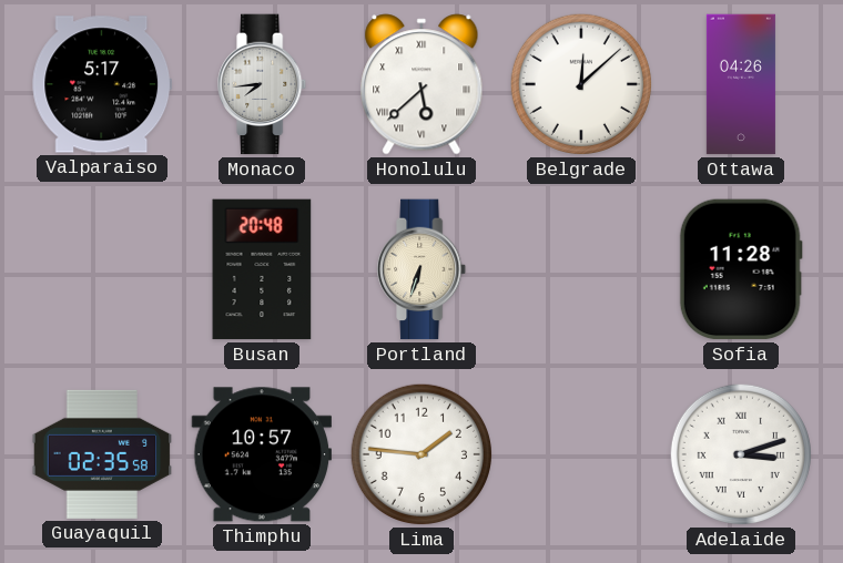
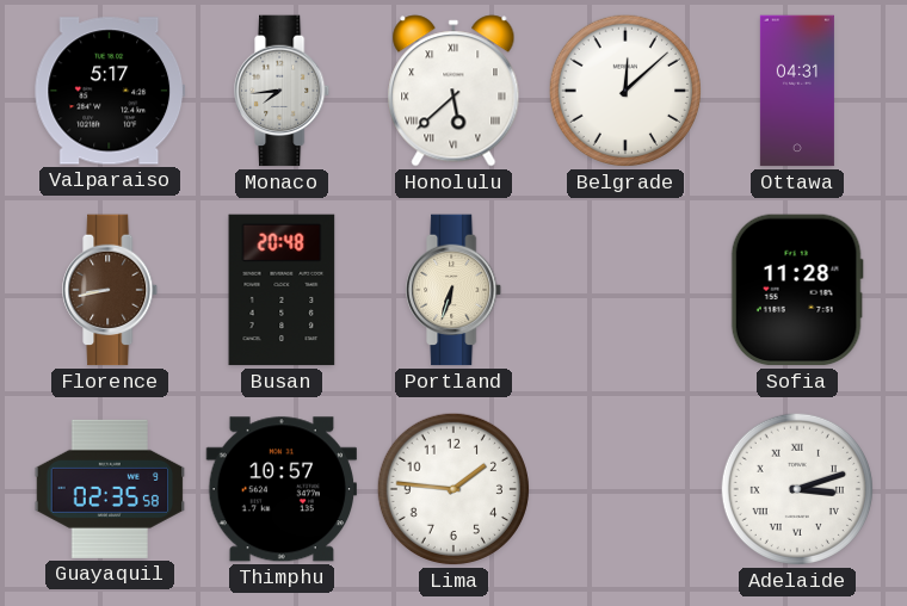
Ottawa: 04:26 -> 04:31 (797, 91)
Florence: none -> 8:43 (111, 290)
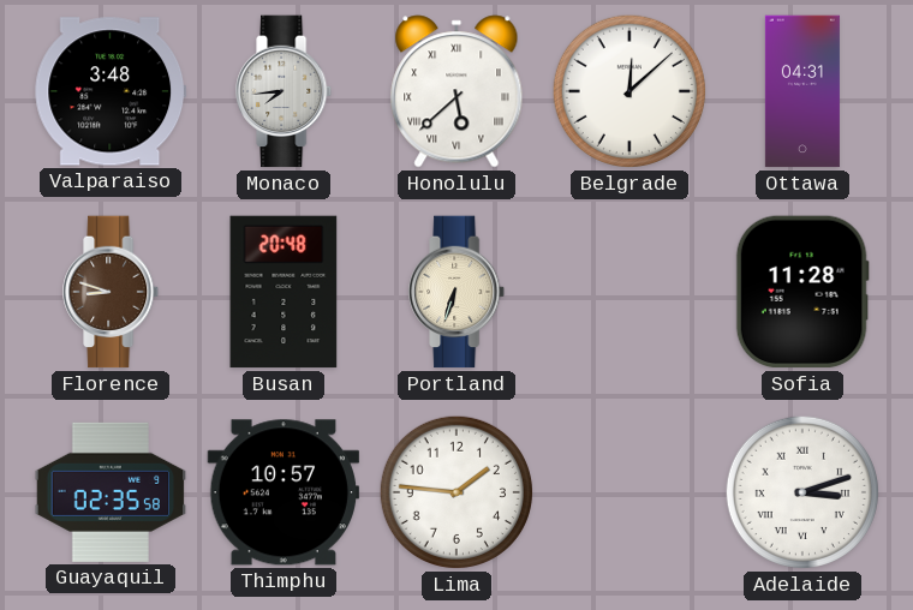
Valparaiso: 5:17 -> 3:48 (111, 91)
Florence: 8:43 -> 8:48 (112, 292)
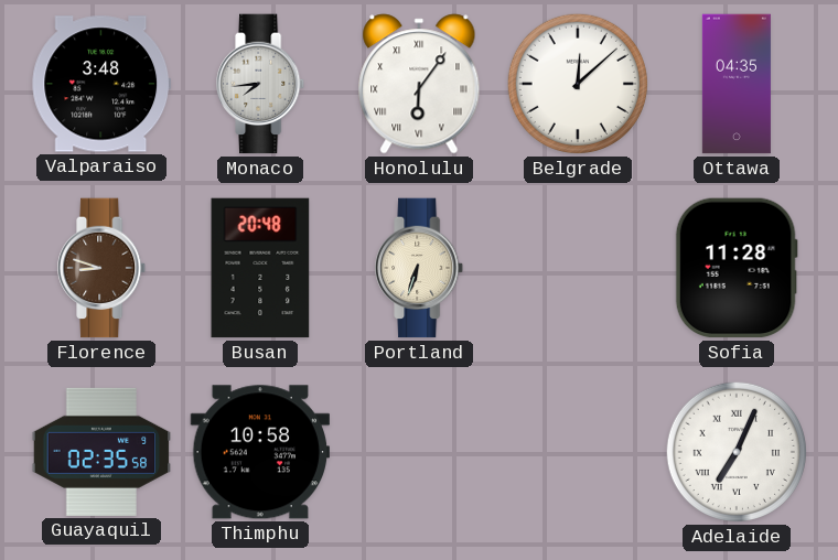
Honolulu: 5:38 -> 6:06 (419, 84)
Ottawa: 04:31 -> 04:35 (737, 84)
Thimphu: 10:57 -> 10:58 (260, 452)
Lima: 1:46 -> none (456, 492)
Adelaide: 3:12 -> 7:04 (737, 452)
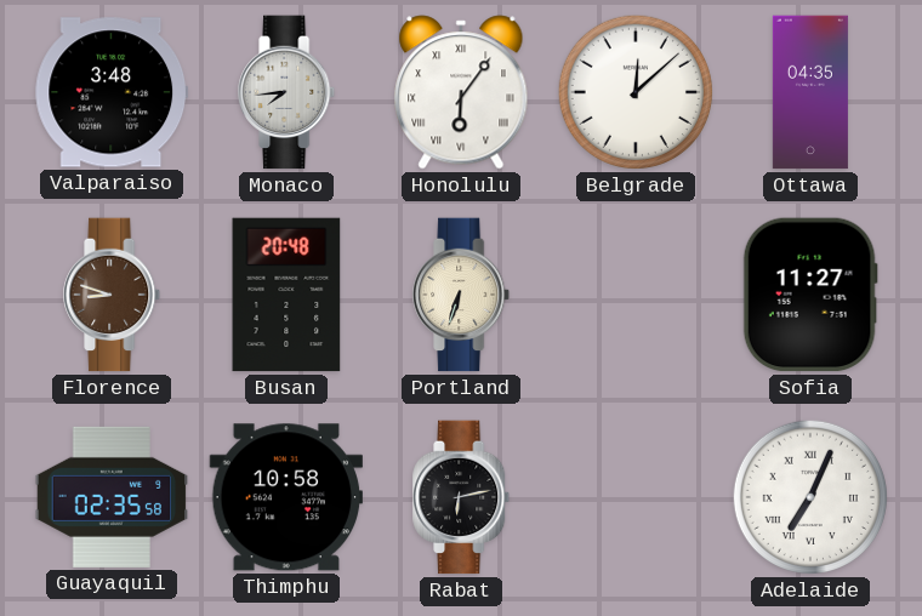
Sofia: 11:28 -> 11:27 (810, 295)
Rabat: none -> 6:13 (462, 497)
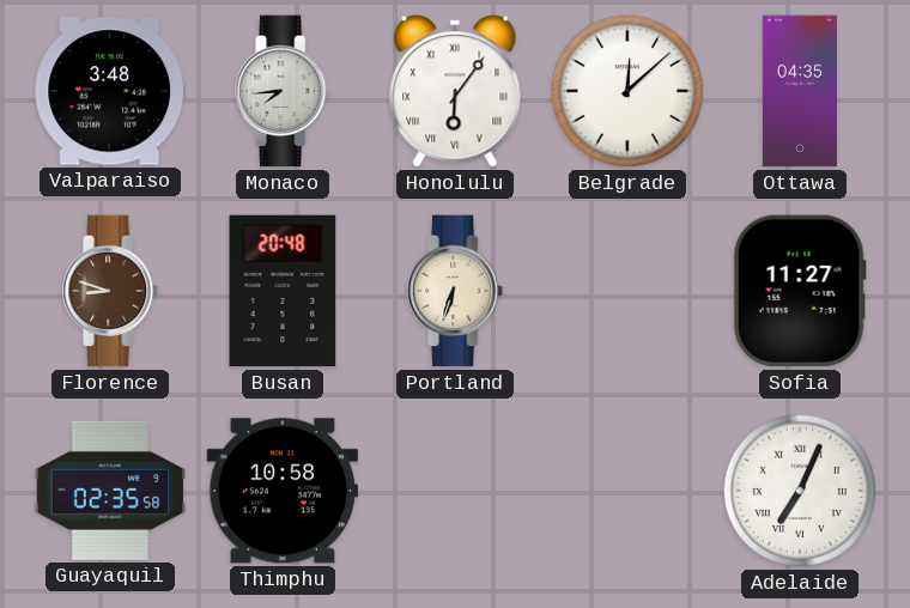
Rabat: 6:13 -> none (462, 497)
